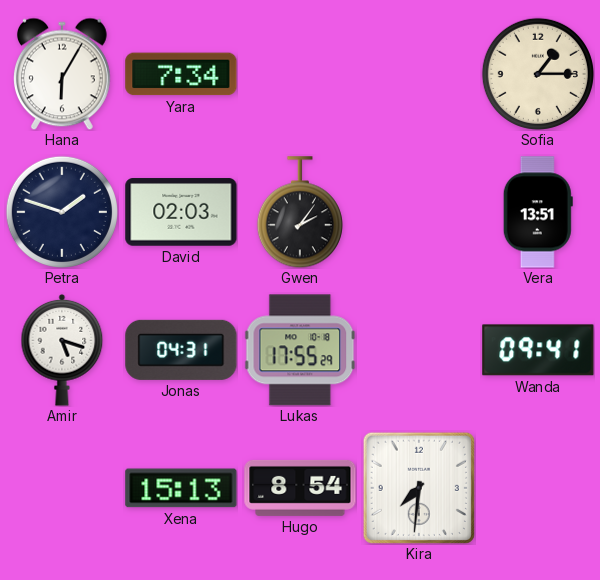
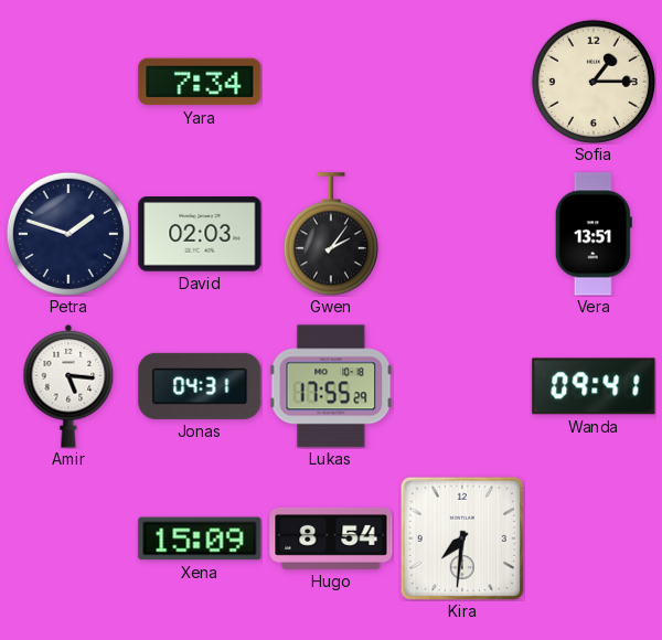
Hana: 6:05 -> none (62, 74)
Amir: 5:18 -> 5:16 (68, 386)
Xena: 15:13 -> 15:09 (200, 538)
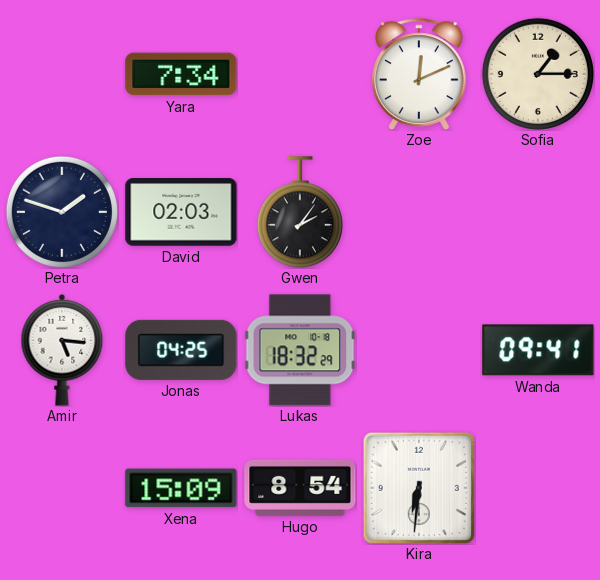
Zoe: none -> 12:11 (419, 74)
Vera: 13:51 -> none (594, 234)
Jonas: 04:31 -> 04:25 (181, 350)
Lukas: 17:55 -> 18:32 (300, 350)
Kira: 7:31 -> 6:31 (419, 488)
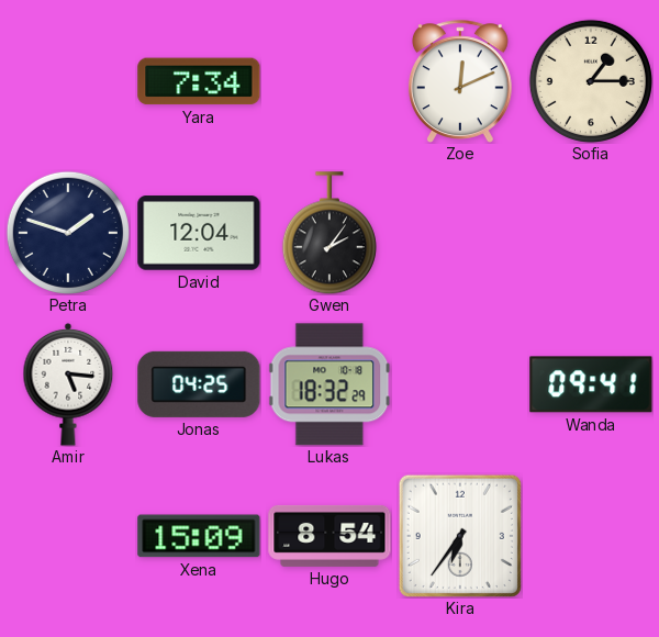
David: 02:03 -> 12:04 (199, 233)
Kira: 6:31 -> 6:36 (460, 536)
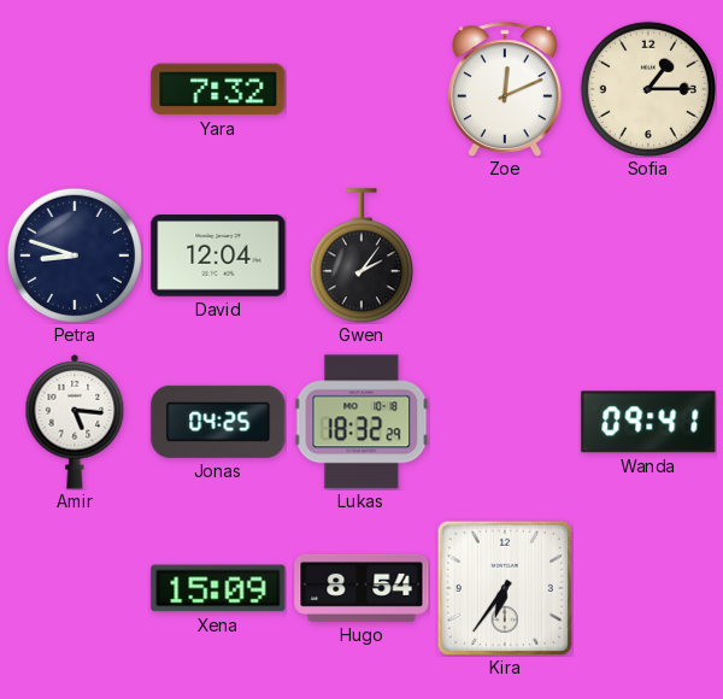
Yara: 7:34 -> 7:32 (218, 89)
Petra: 1:48 -> 8:48 (75, 255)
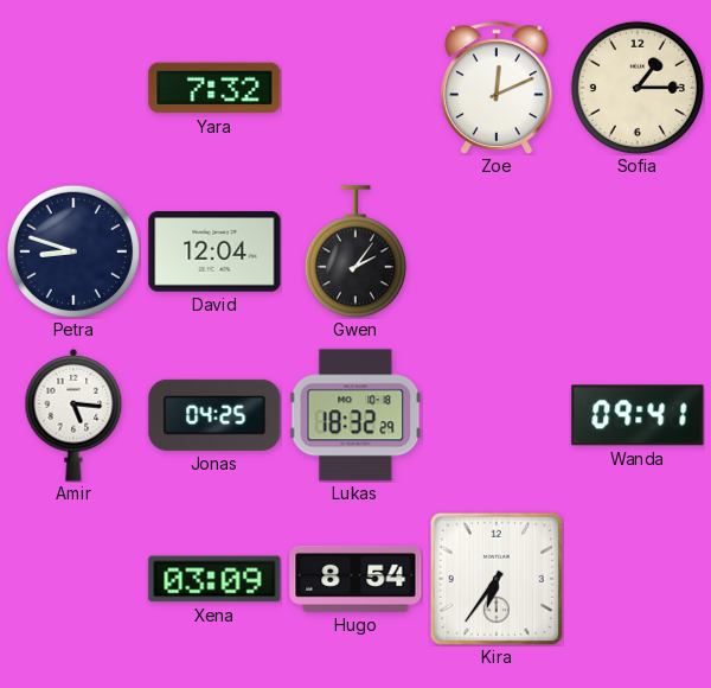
Xena: 15:09 -> 03:09 (214, 579)
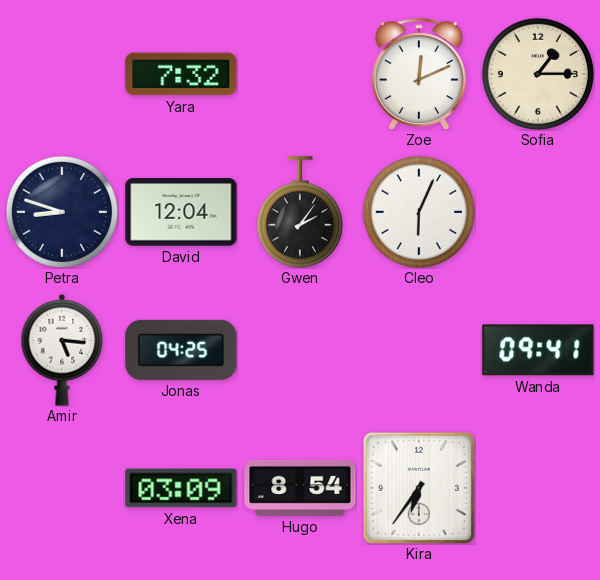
Cleo: none -> 6:04 (419, 212)
Lukas: 18:32 -> none (355, 415)
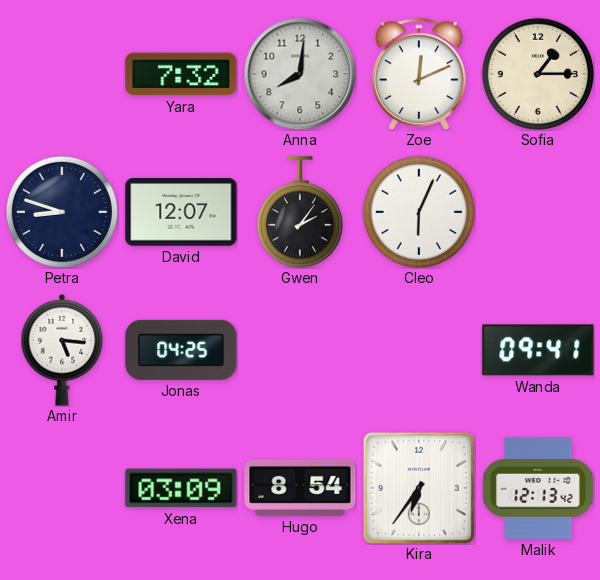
Anna: none -> 8:01 (300, 74)
David: 12:04 -> 12:07 (181, 212)
Malik: none -> 12:13 (538, 488)
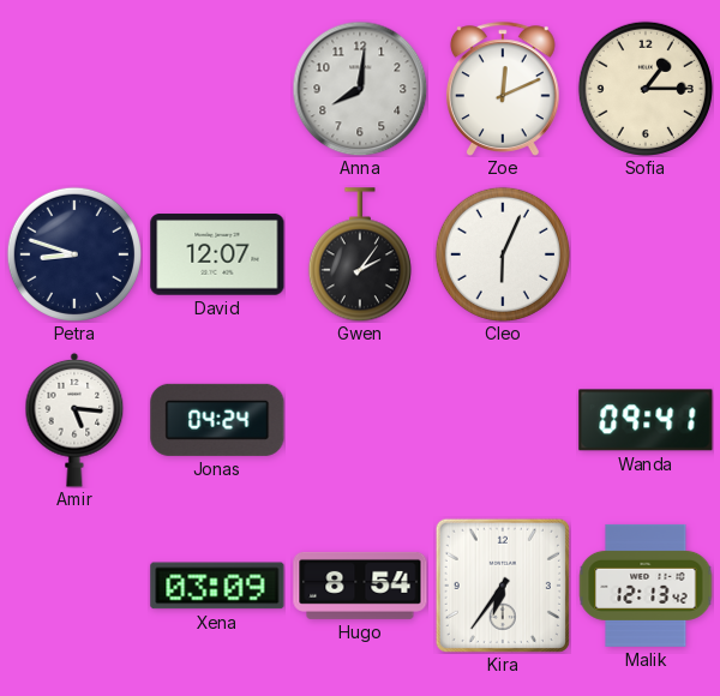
Yara: 7:32 -> none (181, 74)
Jonas: 04:25 -> 04:24 (217, 420)
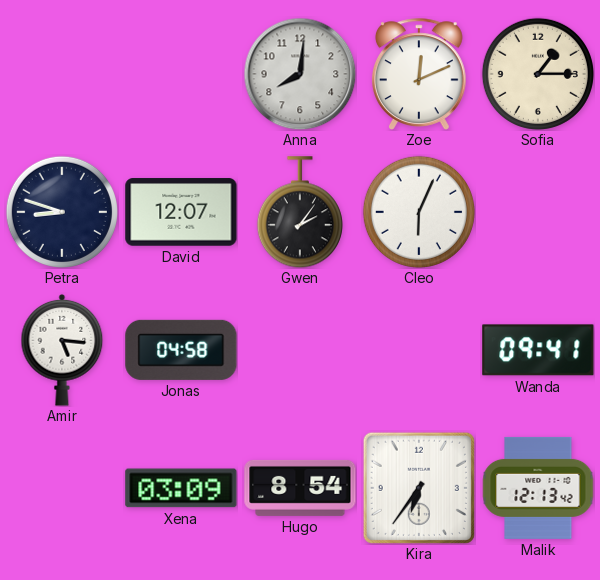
Jonas: 04:24 -> 04:58 (181, 350)
